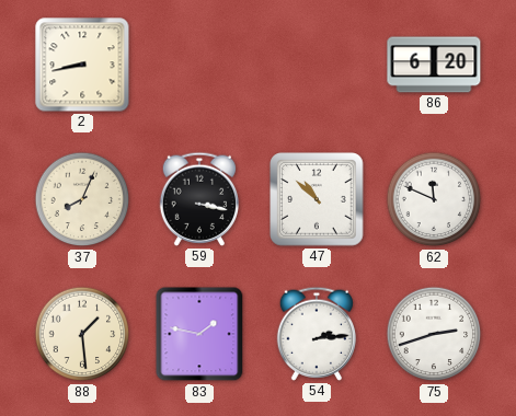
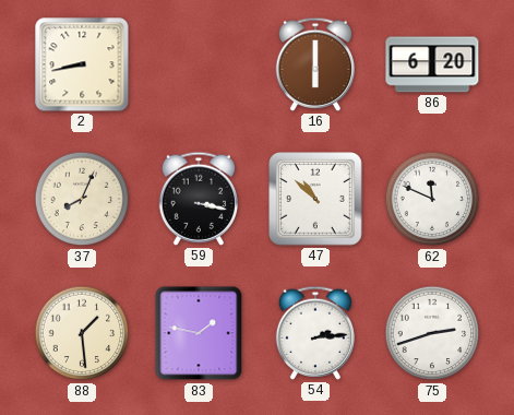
16: none -> 6:00 (314, 64)
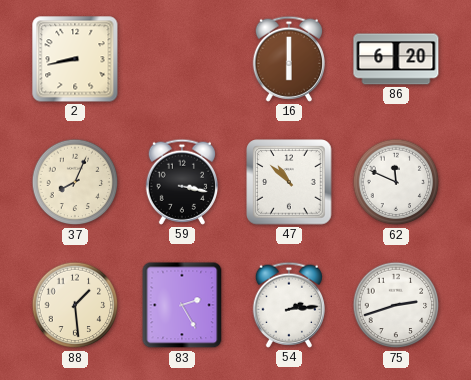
83: 1:47 -> 2:25 (182, 305)
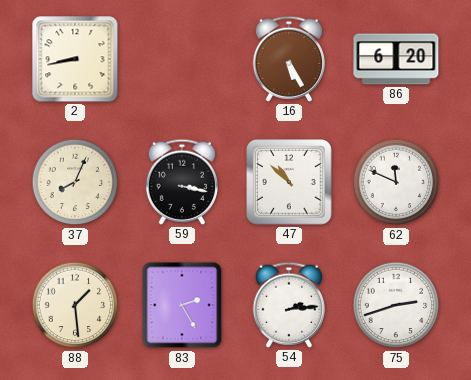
16: 6:00 -> 5:25 (288, 59)
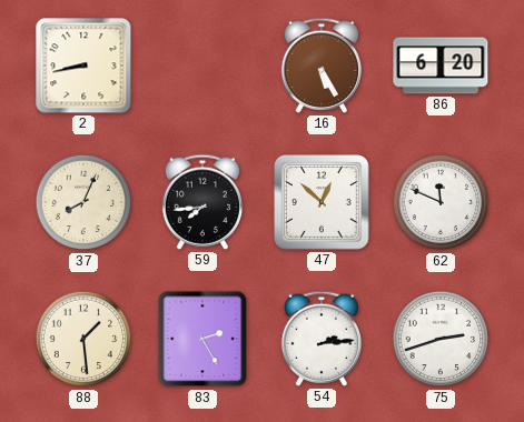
59: 3:17 -> 7:44 (201, 202)
47: 10:52 -> 12:52 (322, 202)
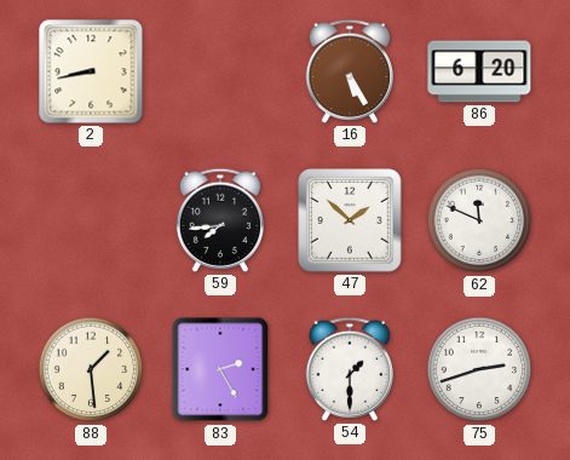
37: 8:04 -> none (83, 202)
47: 12:52 -> 1:52 (350, 220)
54: 2:14 -> 1:30 (349, 369)
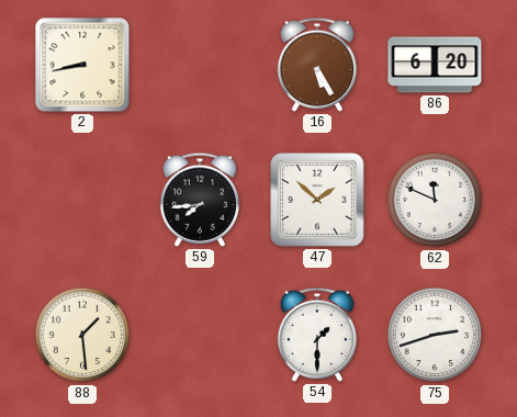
83: 2:25 -> none (220, 369)
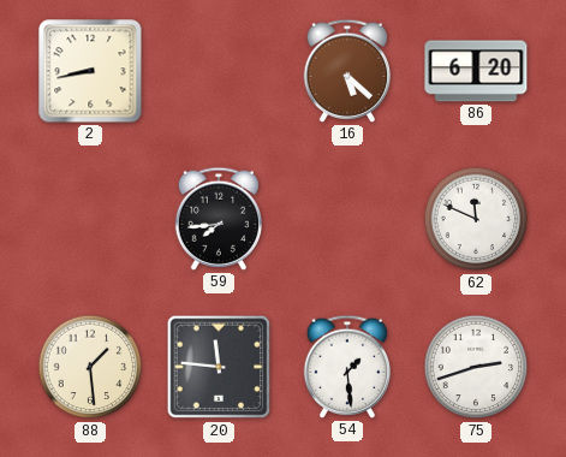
16: 5:25 -> 5:22 (346, 71)
47: 1:52 -> none (317, 200)
20: none -> 11:46 (219, 367)
54: 1:30 -> 1:29 (346, 367)
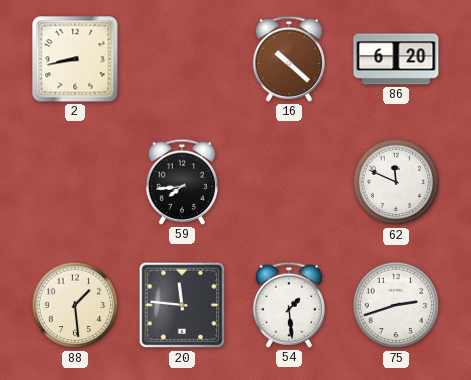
16: 5:22 -> 10:22 (288, 59)
